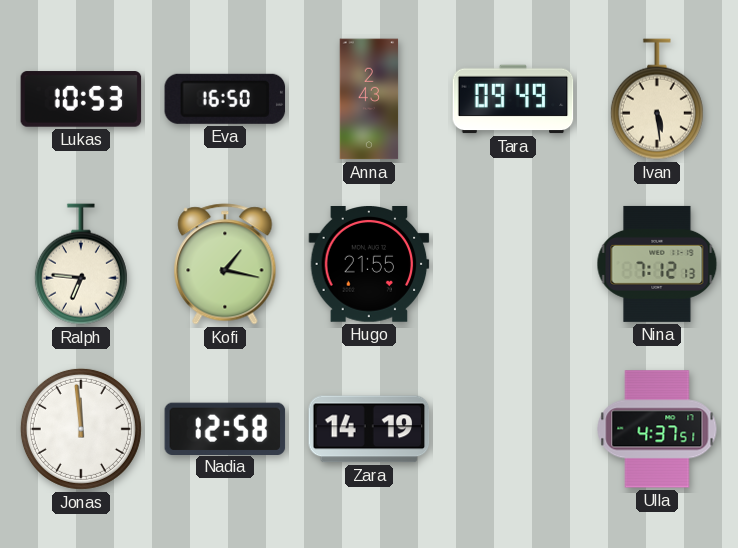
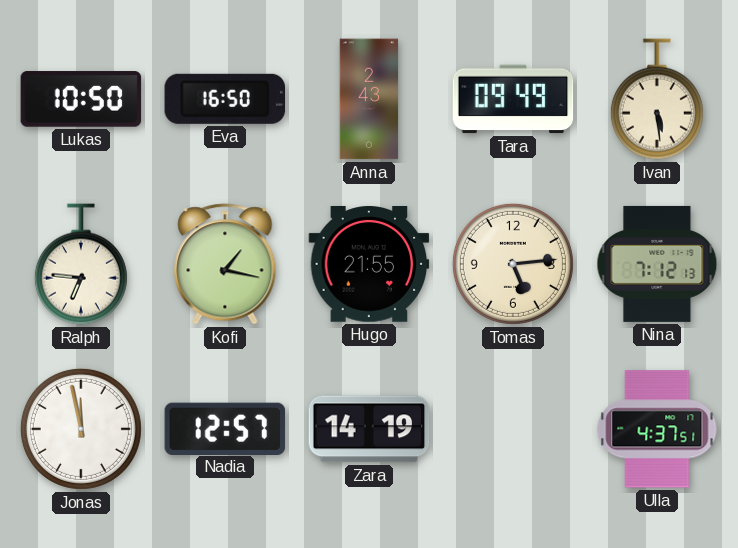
Lukas: 10:53 -> 10:50 (81, 99)
Tomas: none -> 5:14 (513, 264)
Jonas: 11:59 -> 11:58 (81, 429)
Nadia: 12:58 -> 12:57 (225, 428)
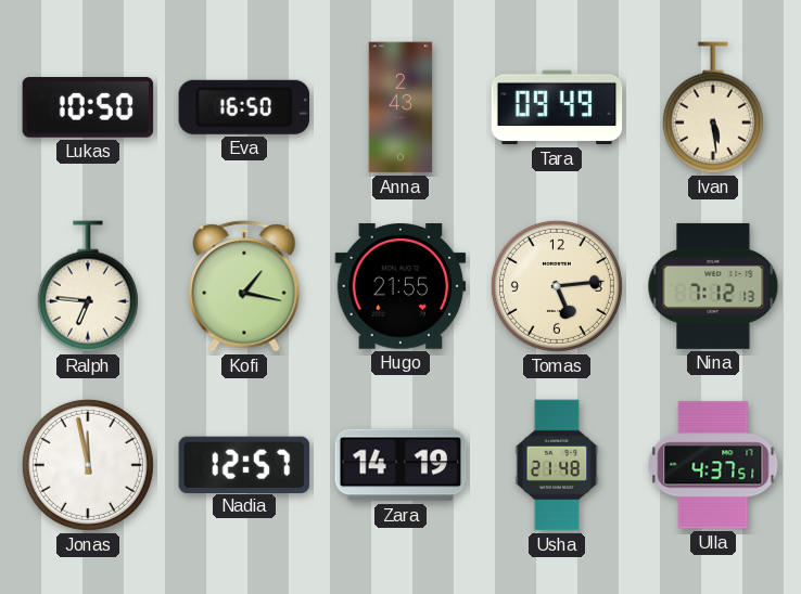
Usha: none -> 21:48 (557, 465)
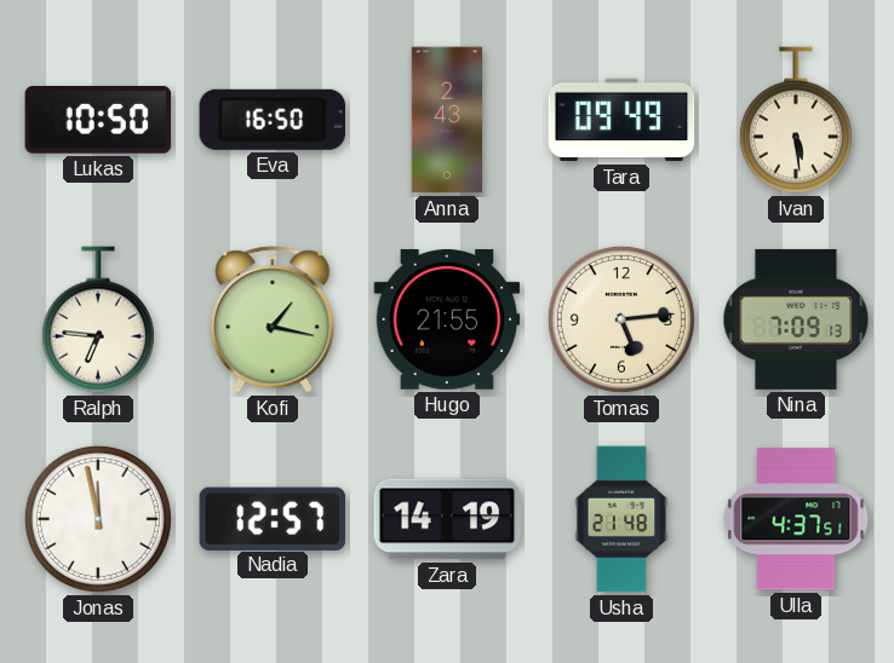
Nina: 7:12 -> 7:09 (796, 319)
